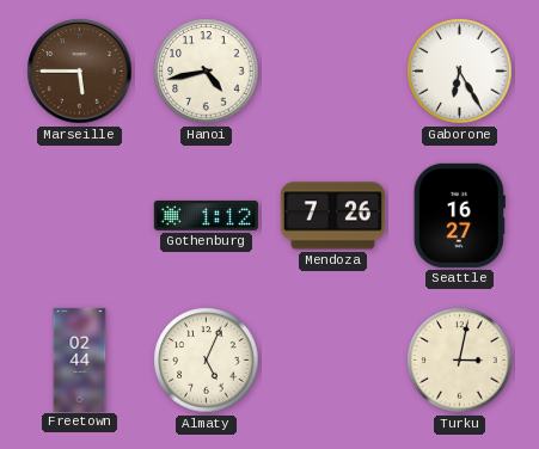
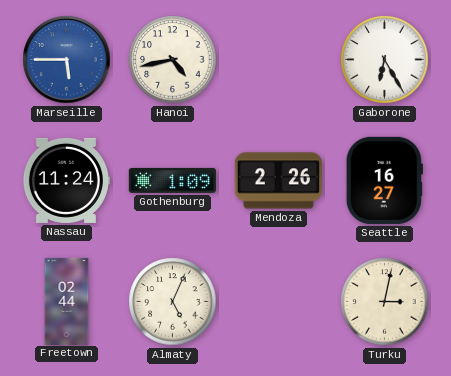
Marseille dial: brown -> blue (67, 60)
Nassau: none -> 11:24 (66, 180)
Gothenburg: 1:12 -> 1:09 (172, 180)
Mendoza: 7:26 -> 2:26 (278, 181)
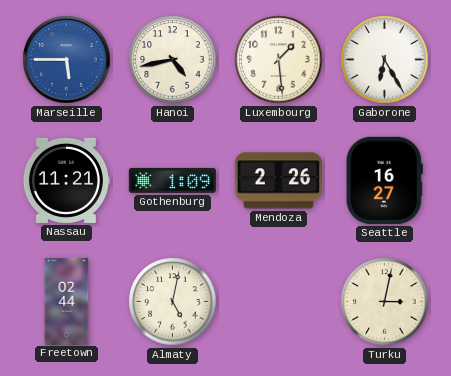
Luxembourg: none -> 1:29 (279, 60)
Nassau: 11:24 -> 11:21 (66, 180)
Almaty: 5:04 -> 5:02 (173, 302)
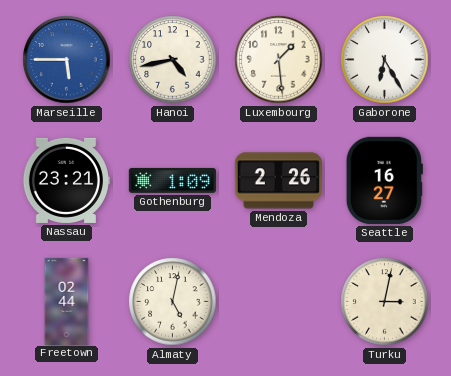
Nassau: 11:21 -> 23:21 (66, 180)
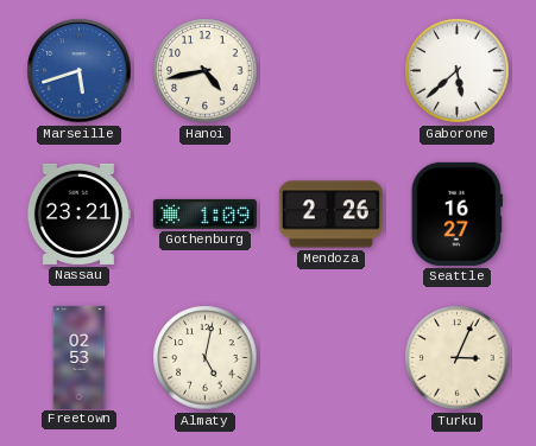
Marseille: 5:45 -> 5:42 (80, 71)
Luxembourg: 1:29 -> none (279, 60)
Gaborone: 6:25 -> 5:38 (458, 71)
Freetown: 02:44 -> 02:53 (80, 357)
Turku: 3:02 -> 3:04 (458, 358)
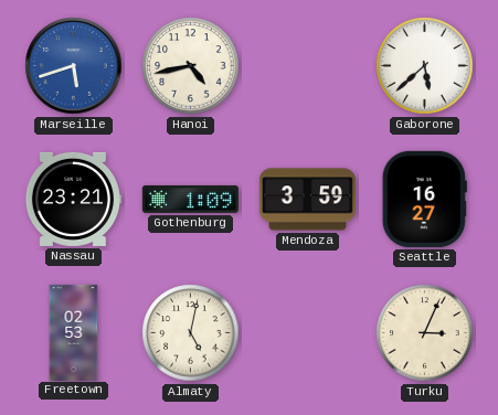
Mendoza: 2:26 -> 3:59 (307, 200)
